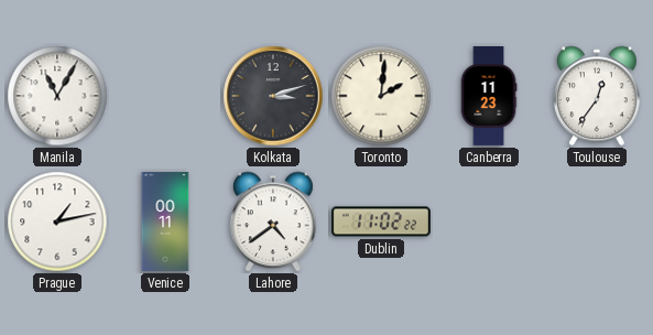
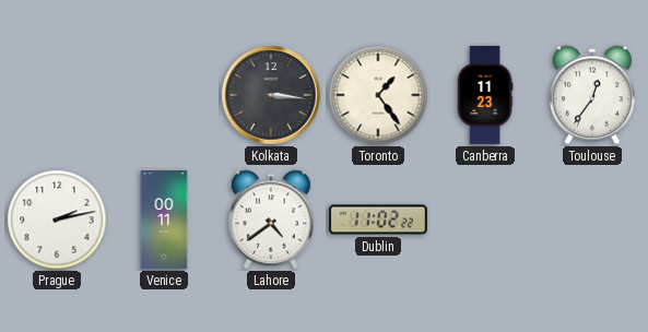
Manila: 11:05 -> none (57, 96)
Kolkata: 3:12 -> 3:16 (271, 95)
Toronto: 2:01 -> 1:24 (378, 95)
Prague: 1:13 -> 2:13 (57, 220)
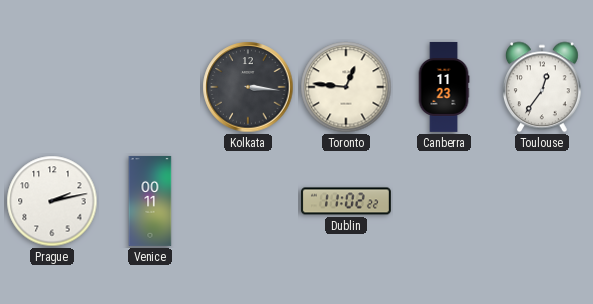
Toronto: 1:24 -> 12:46 (346, 87)
Lahore: 4:39 -> none (271, 220)
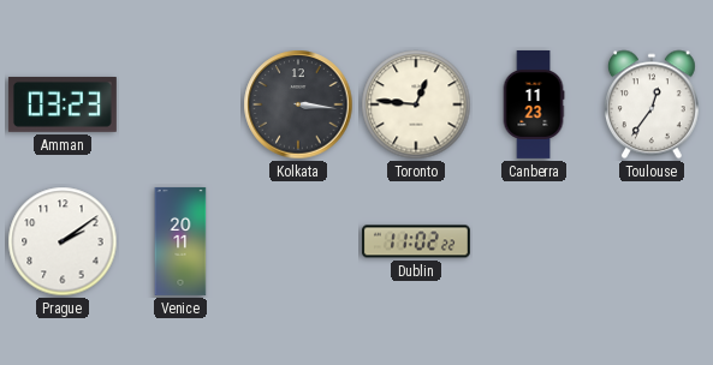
Amman: none -> 03:23 (63, 106)
Prague: 2:13 -> 2:09 (63, 241)
Venice: 00:11 -> 20:11 (180, 241)
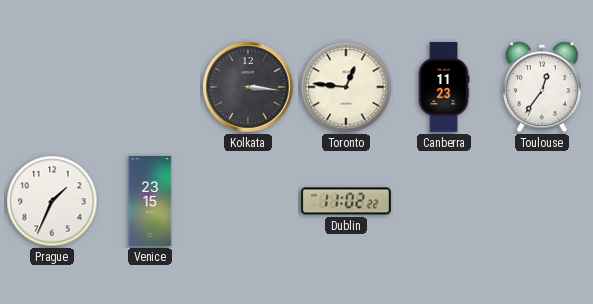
Amman: 03:23 -> none (63, 106)
Prague: 2:09 -> 1:34 (52, 201)
Venice: 20:11 -> 23:15 (150, 201)
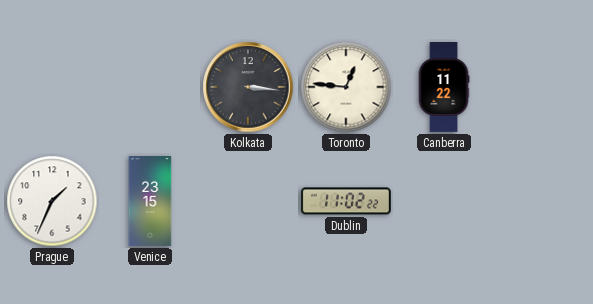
Canberra: 11:23 -> 11:22 (444, 87)
Toulouse: 12:36 -> none (542, 87)
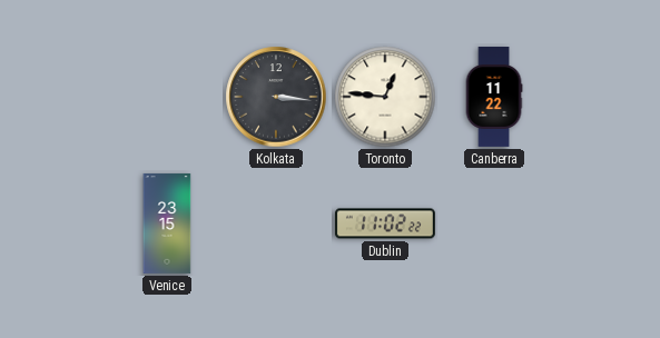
Prague: 1:34 -> none (52, 201)
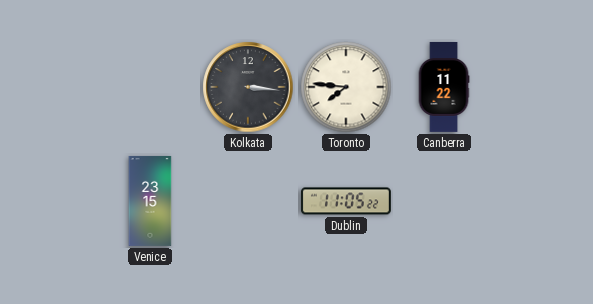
Toronto: 12:46 -> 7:46 (346, 87)
Dublin: 11:02 -> 11:05 (346, 201)
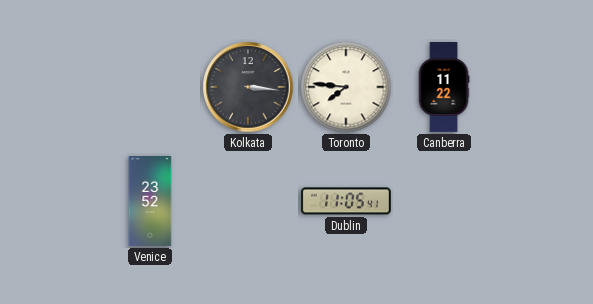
Venice: 23:15 -> 23:52 (150, 201)
Dublin: 11:05:22 -> 11:05:41 (346, 201)
